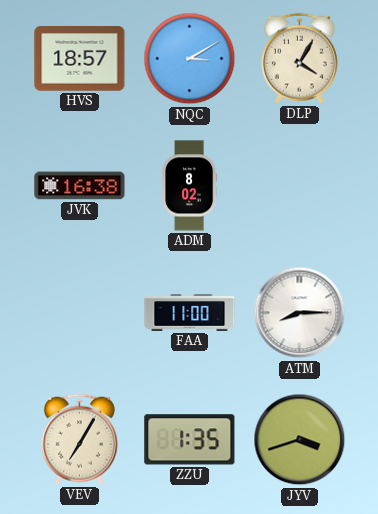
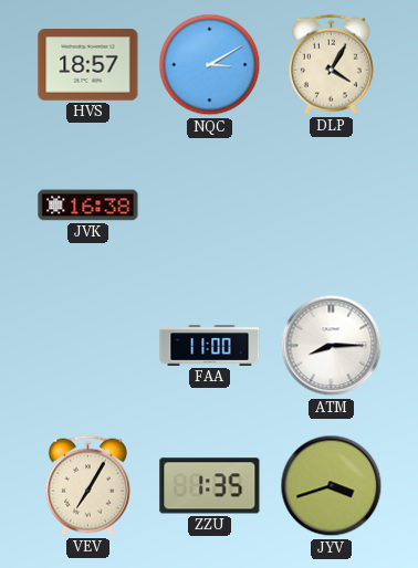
ADM: 8:02 -> none (190, 186)
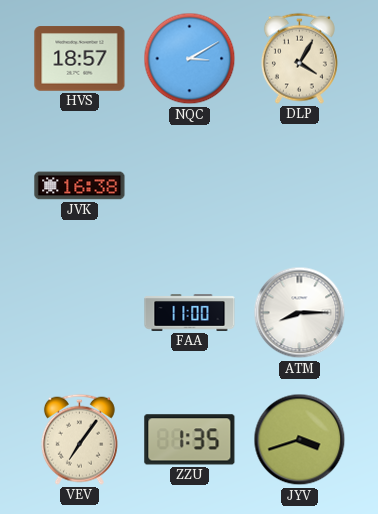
VEV: 7:05 -> 7:06 (79, 439)
